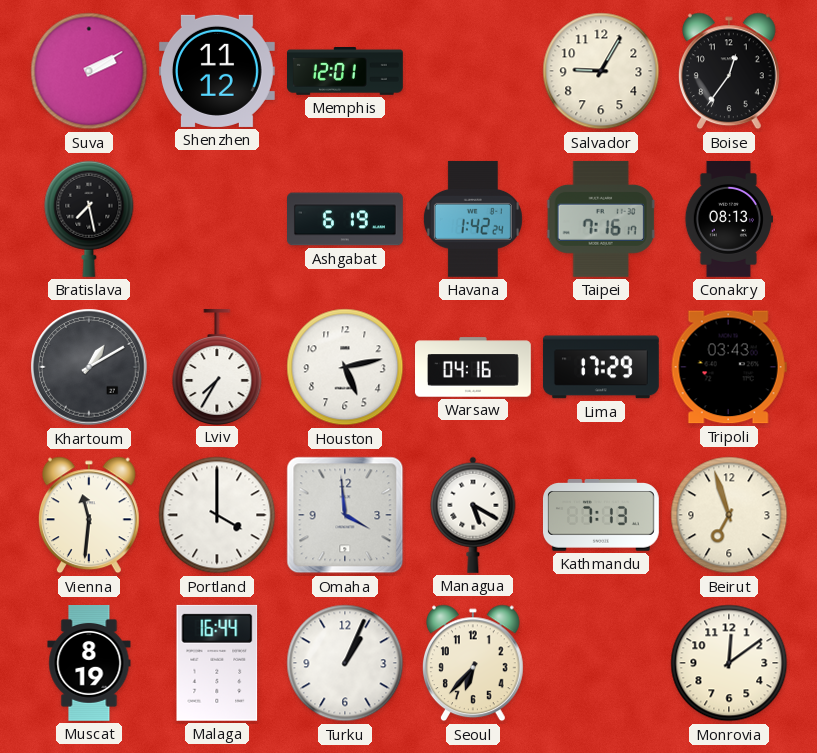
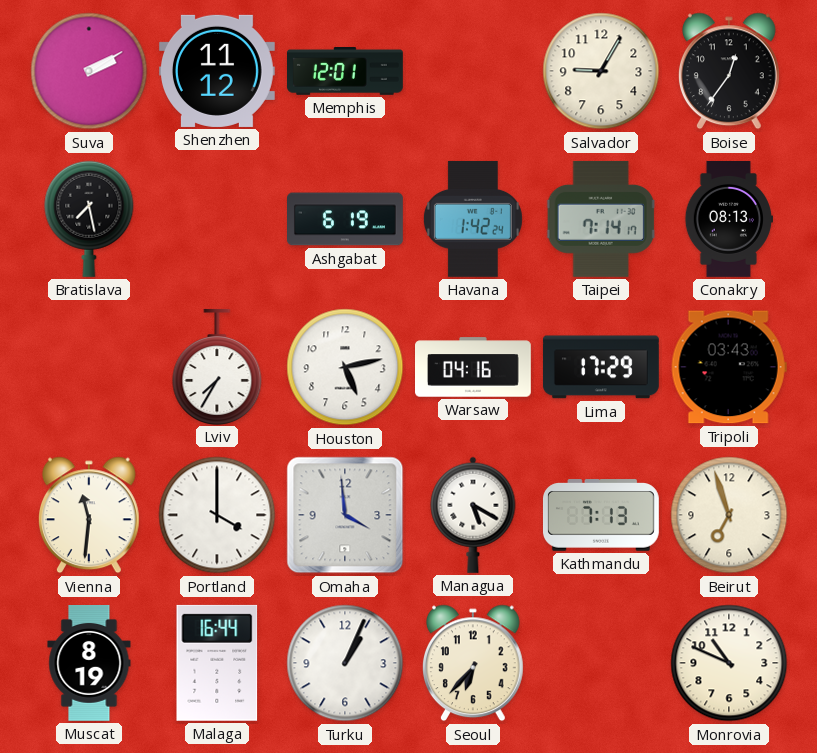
Taipei: 7:16 -> 7:14 (601, 219)
Khartoum: 1:10 -> none (89, 367)
Monrovia: 12:09 -> 10:49 (729, 663)
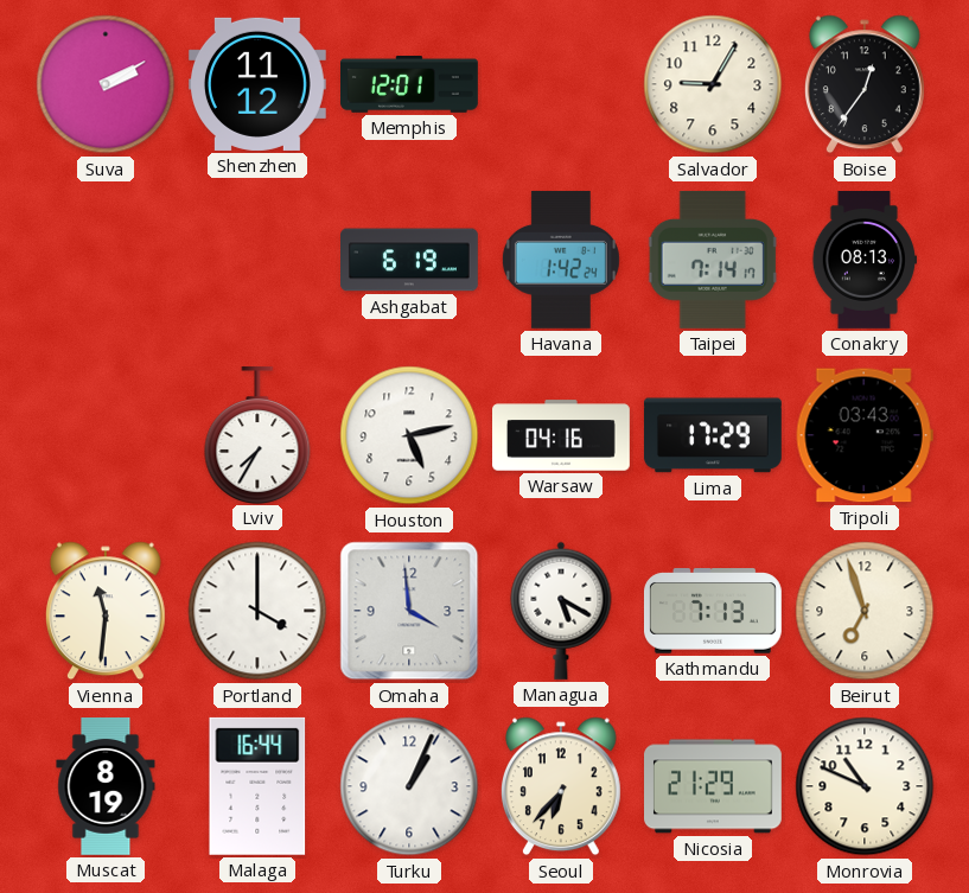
Bratislava: 7:28 -> none (89, 219)
Nicosia: none -> 21:29 (714, 786)
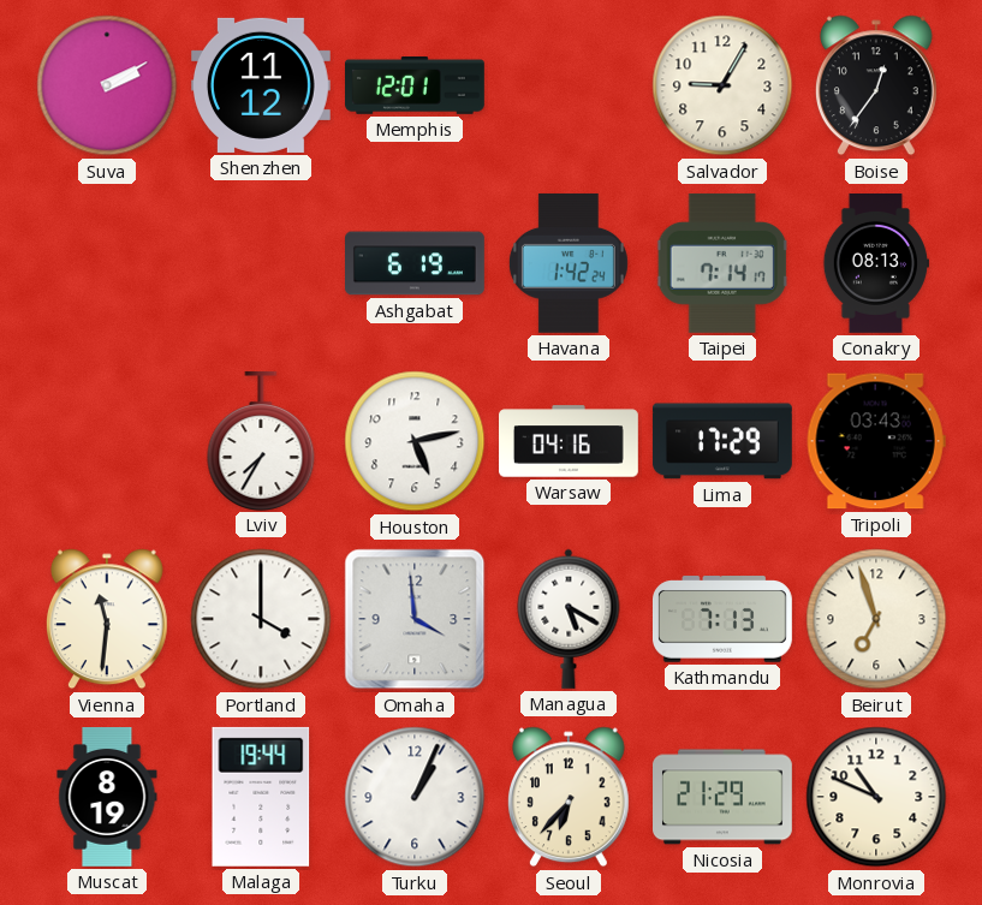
Malaga: 16:44 -> 19:44 (261, 797)
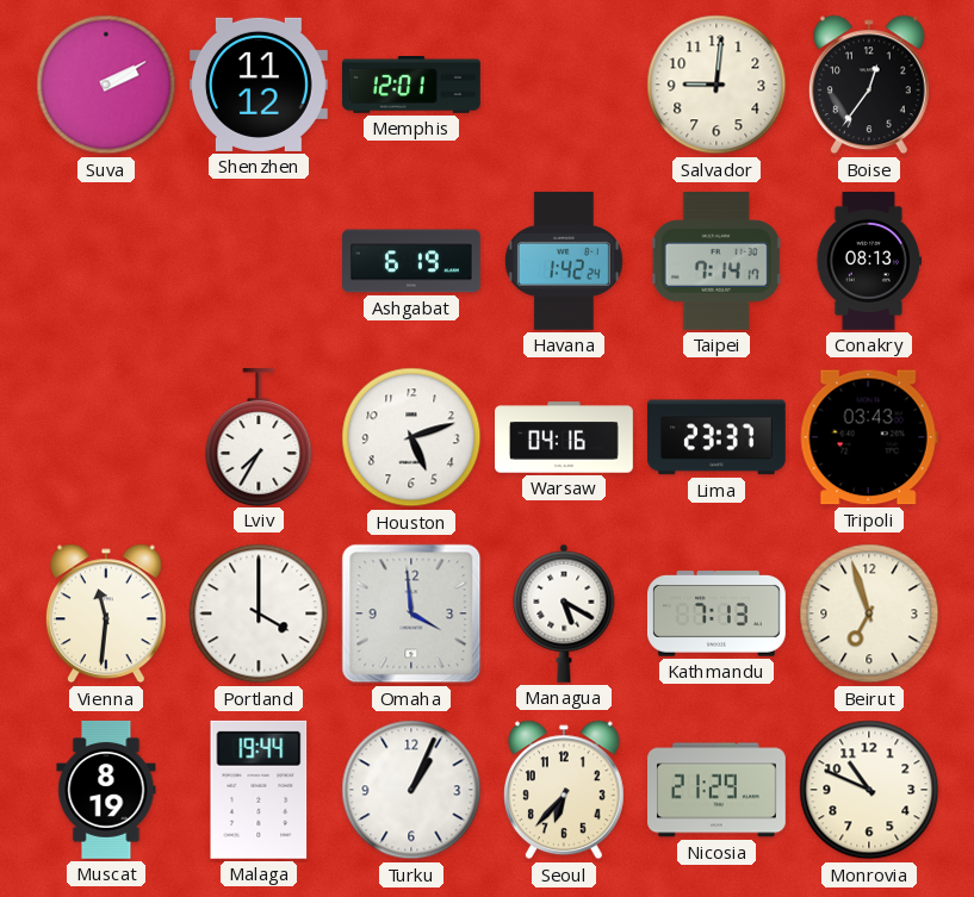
Salvador: 9:05 -> 9:01 (716, 85)
Houston: 5:13 -> 5:12 (411, 437)
Lima: 17:29 -> 23:37 (716, 437)
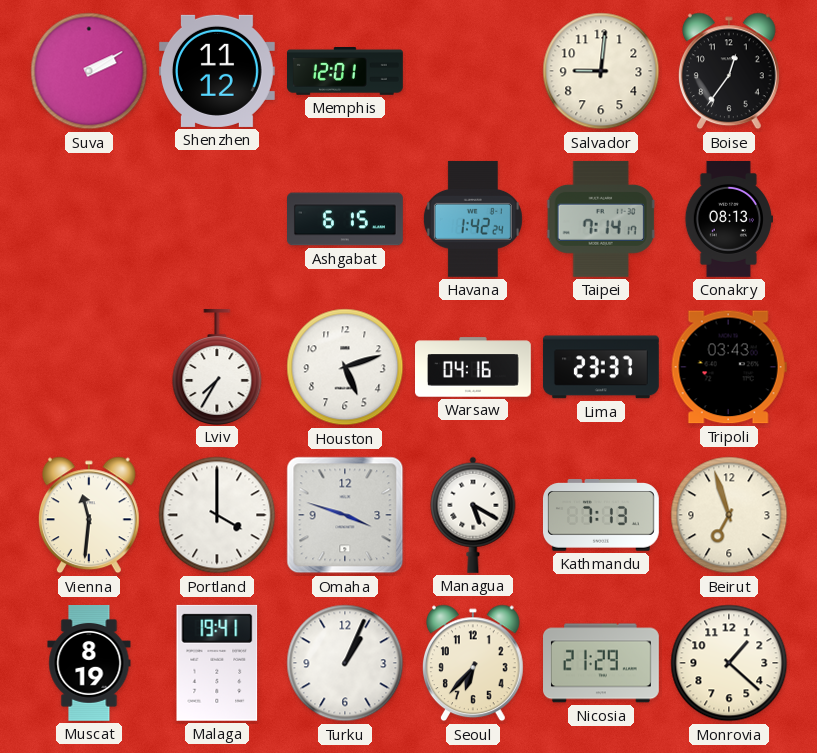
Ashgabat: 6:19 -> 6:15 (346, 219)
Omaha: 3:59 -> 3:48 (345, 515)
Malaga: 19:44 -> 19:41 (217, 663)
Monrovia: 10:49 -> 1:22 (729, 663)
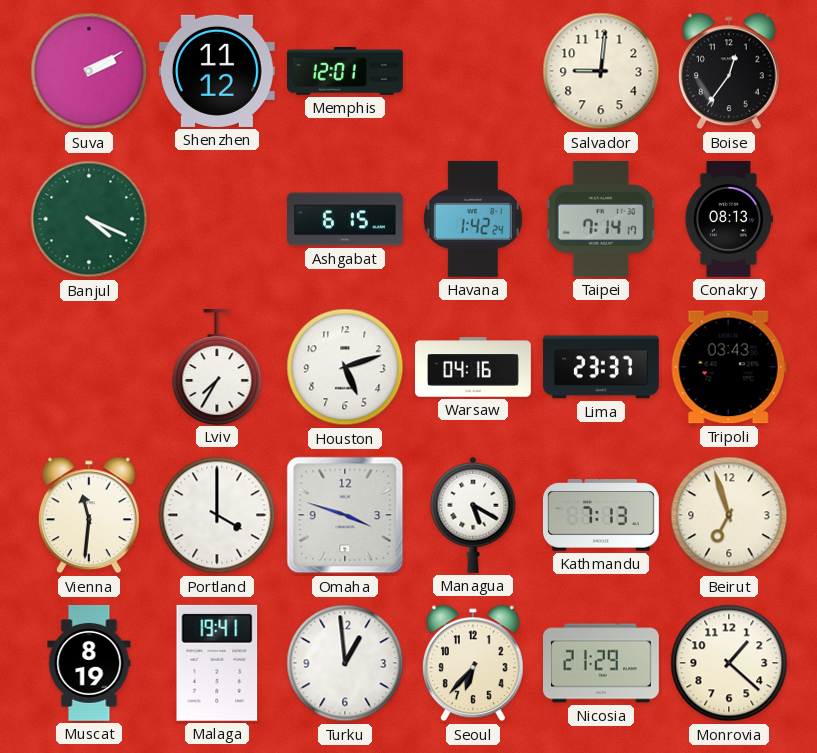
Banjul: none -> 4:19 (89, 219)
Turku: 1:04 -> 12:59 (345, 663)
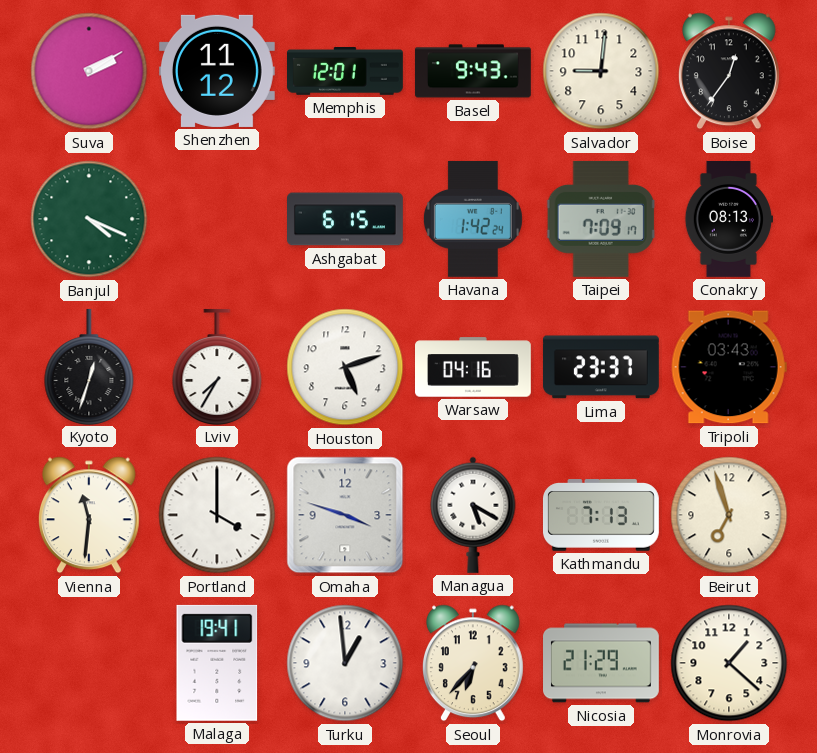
Basel: none -> 9:43 (473, 71)
Taipei: 7:14 -> 7:09 (601, 219)
Kyoto: none -> 12:33 (89, 366)
Muscat: 8:19 -> none (89, 664)
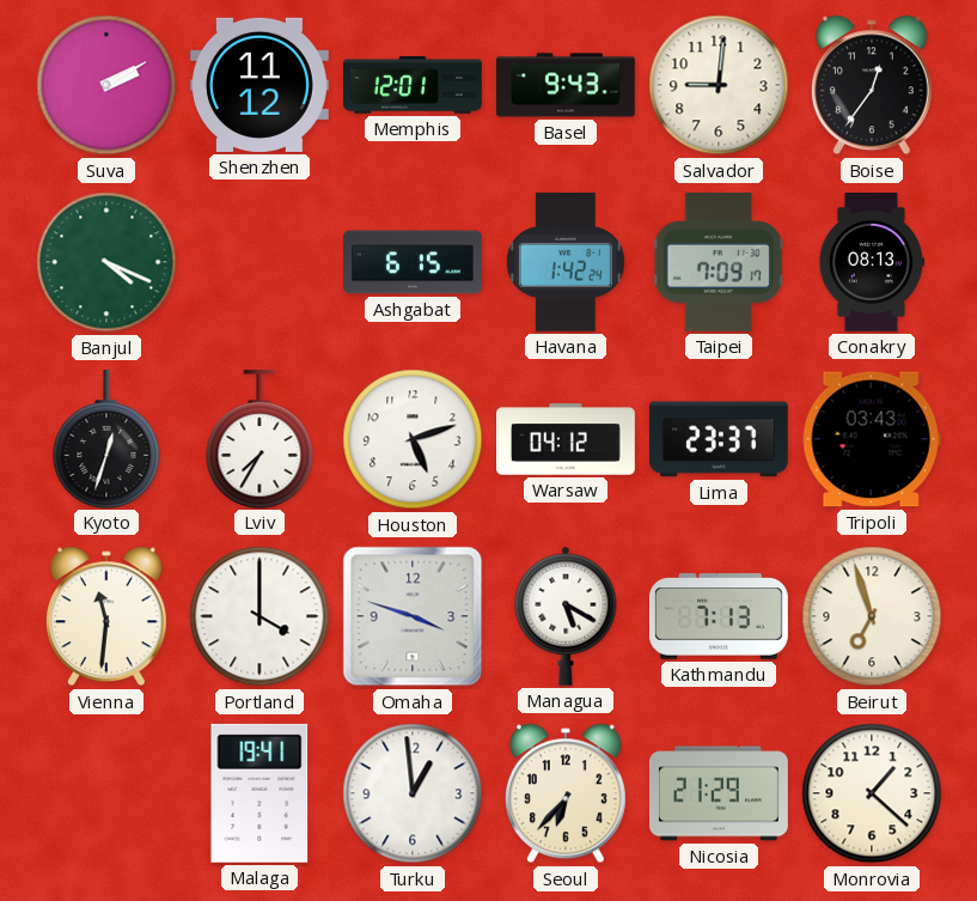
Warsaw: 04:16 -> 04:12 (567, 439)
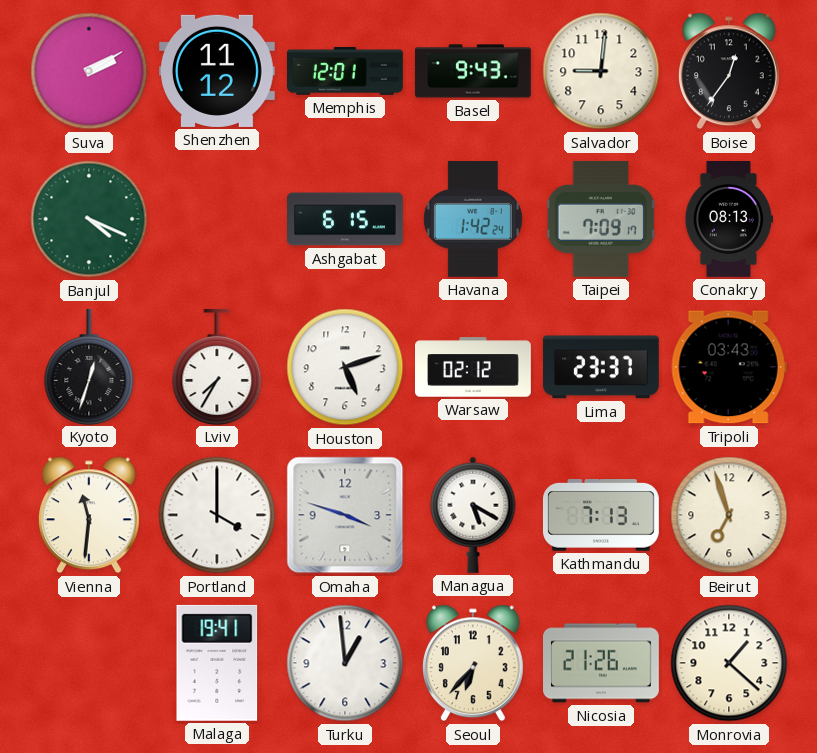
Warsaw: 04:12 -> 02:12 (474, 367)
Nicosia: 21:29 -> 21:26 (602, 663)
